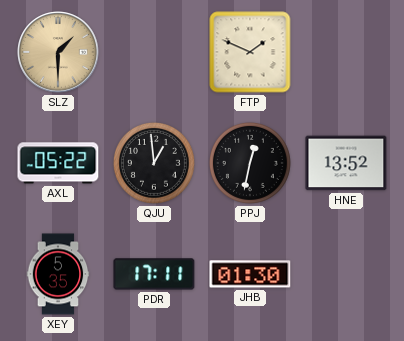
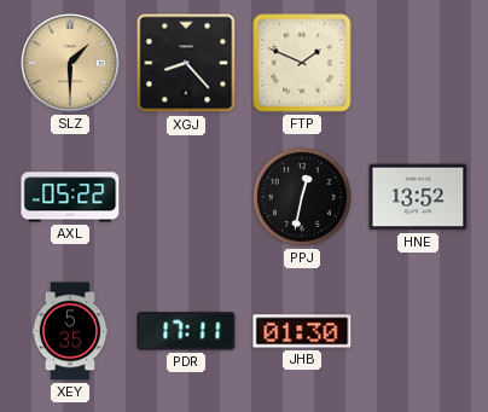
XGJ: none -> 8:23 (186, 63)
QJU: 12:59 -> none (154, 163)
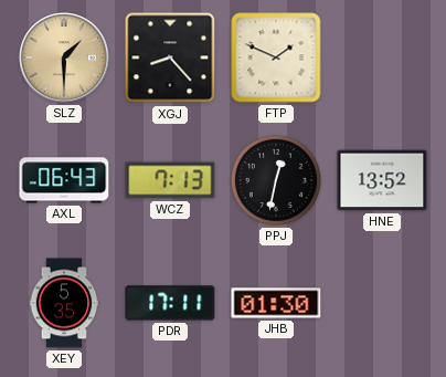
AXL: 05:22 -> 06:43 (64, 180)
WCZ: none -> 7:13 (170, 180)
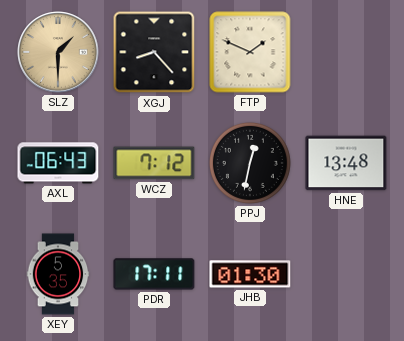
WCZ: 7:13 -> 7:12 (154, 163)
HNE: 13:52 -> 13:48 (346, 163)
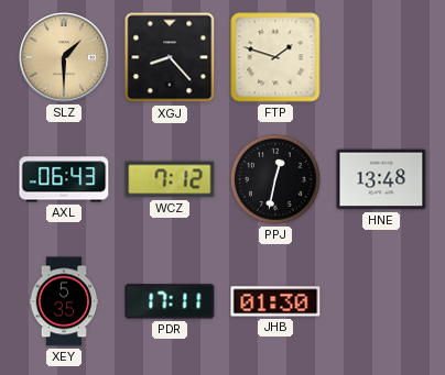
FTP: 1:49 -> 1:48 (275, 57)
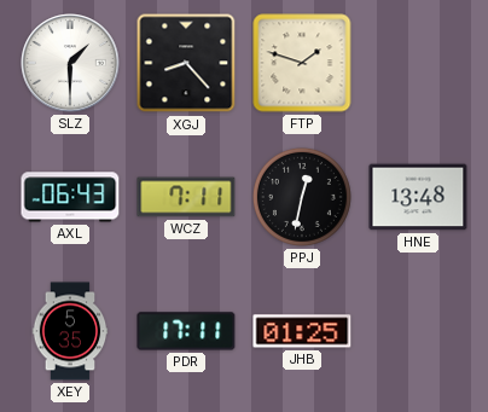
SLZ dial: champagne -> white (70, 63)
WCZ: 7:12 -> 7:11 (186, 197)
JHB: 01:30 -> 01:25 (302, 331)
